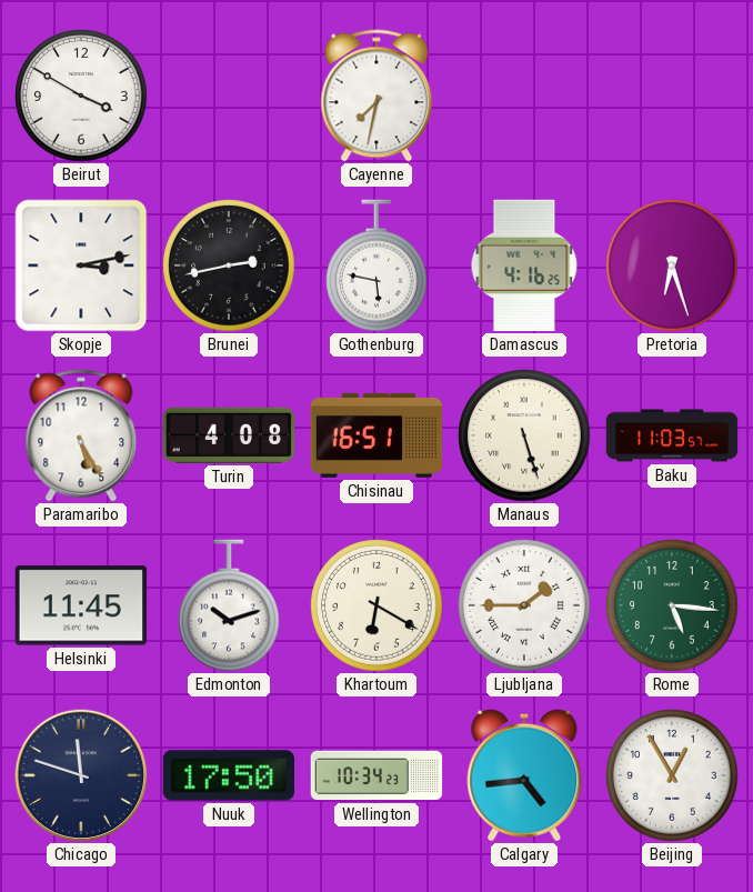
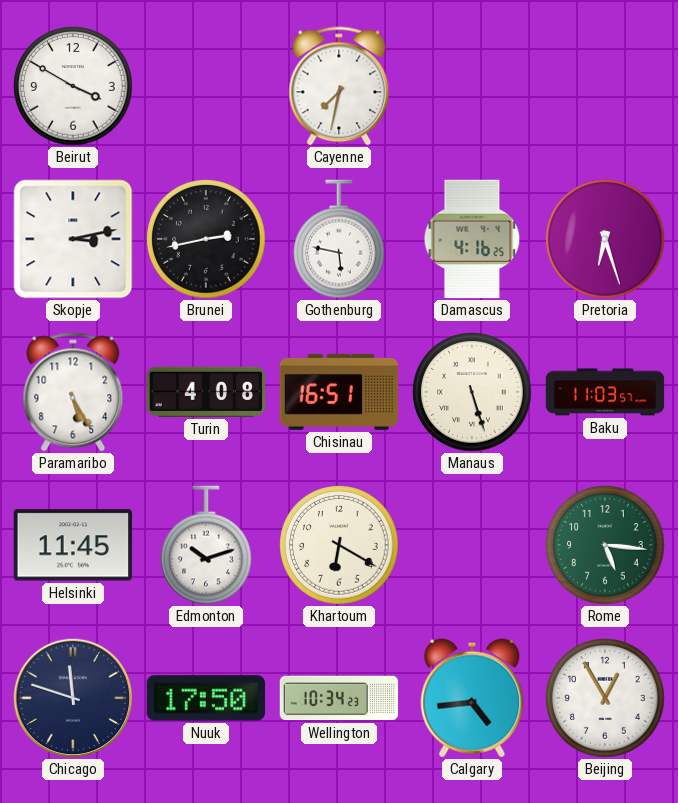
Ljubljana: 1:45 -> none (524, 605)
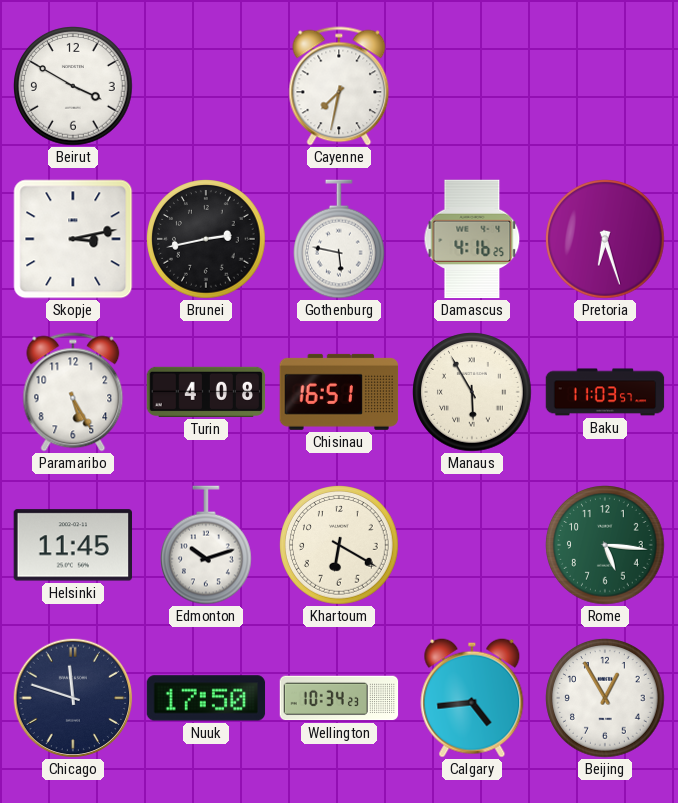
Manaus: 5:27 -> 5:55 (472, 392)
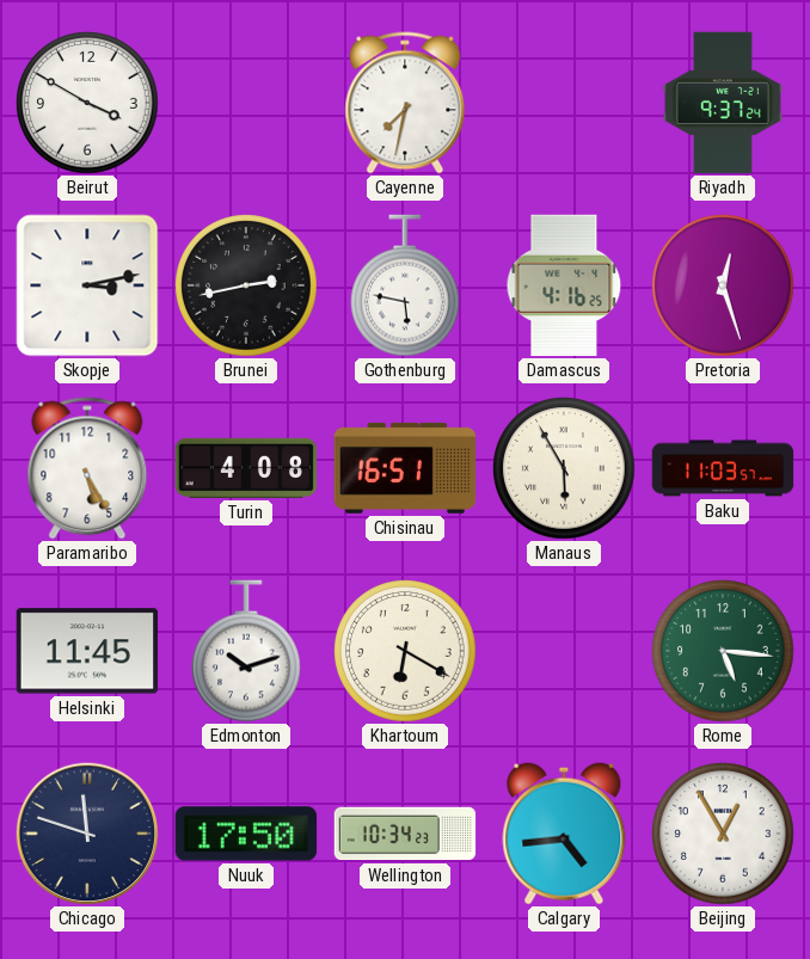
Riyadh: none -> 9:37 (723, 103)
Pretoria: 6:27 -> 12:27 (723, 285)
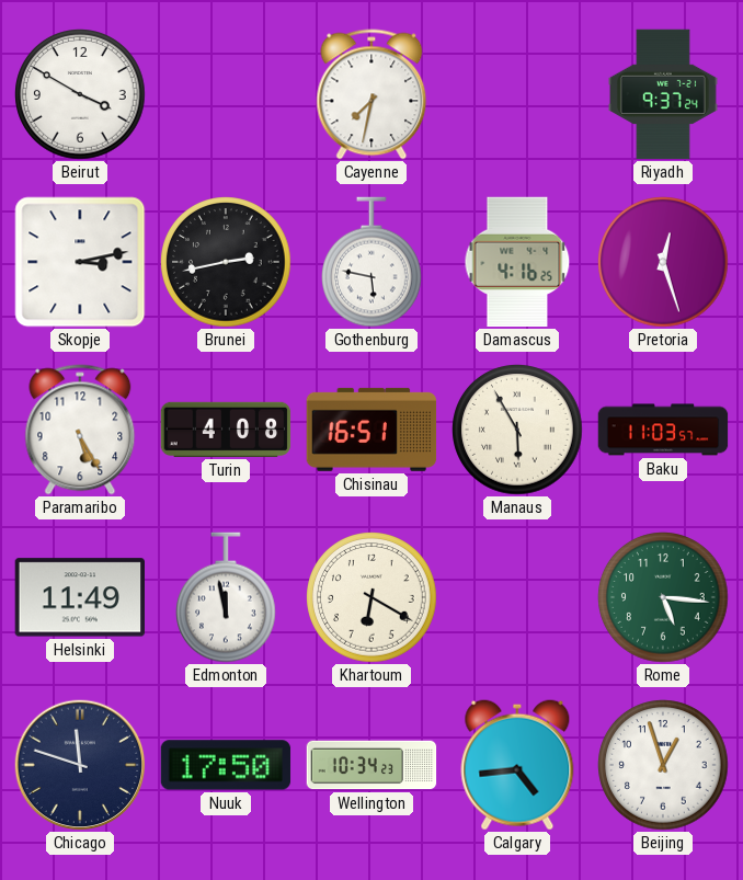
Helsinki: 11:45 -> 11:49 (79, 597)
Edmonton: 10:12 -> 11:58 (227, 597)
Beijing: 12:55 -> 12:57 (663, 765)
